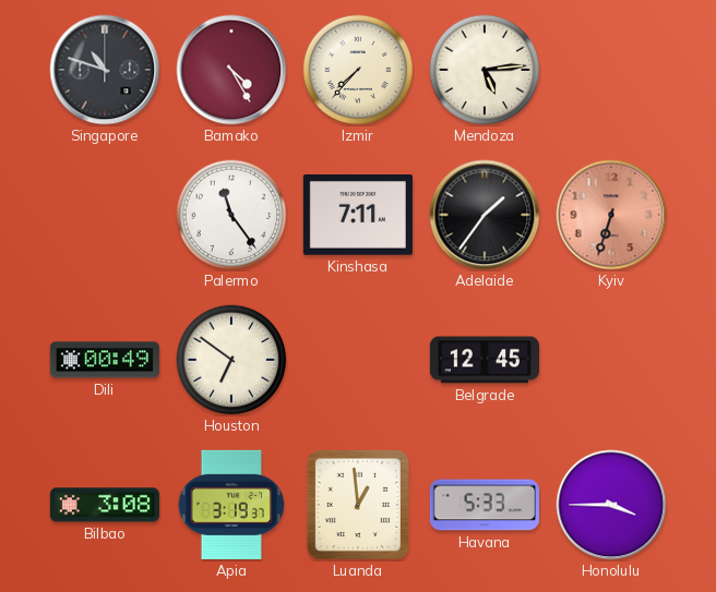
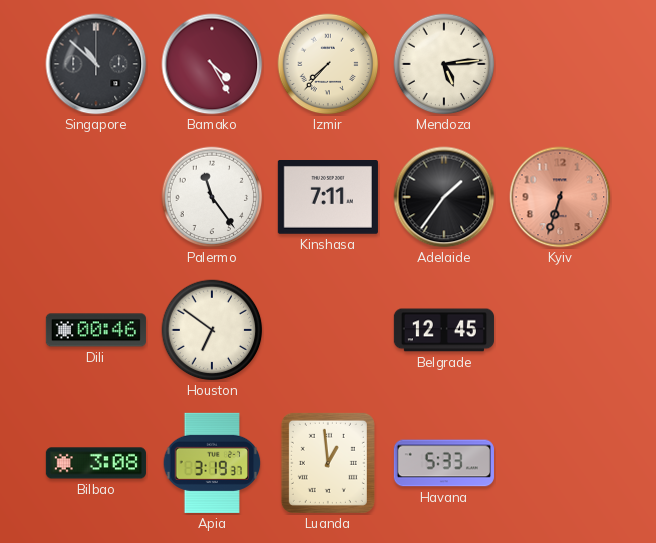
Singapore: 10:48 -> 10:52 (96, 64)
Dili: 00:49 -> 00:46 (96, 330)
Honolulu: 3:45 -> none (611, 505)
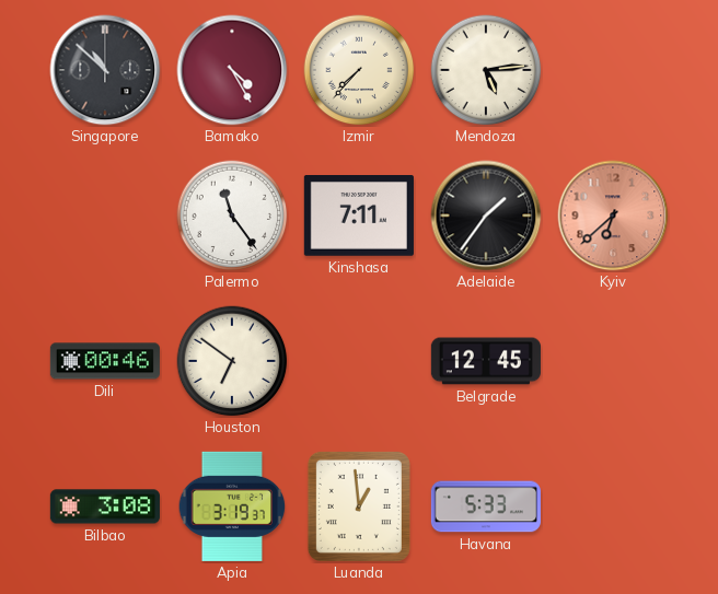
Kyiv: 6:33 -> 6:38 (613, 216)
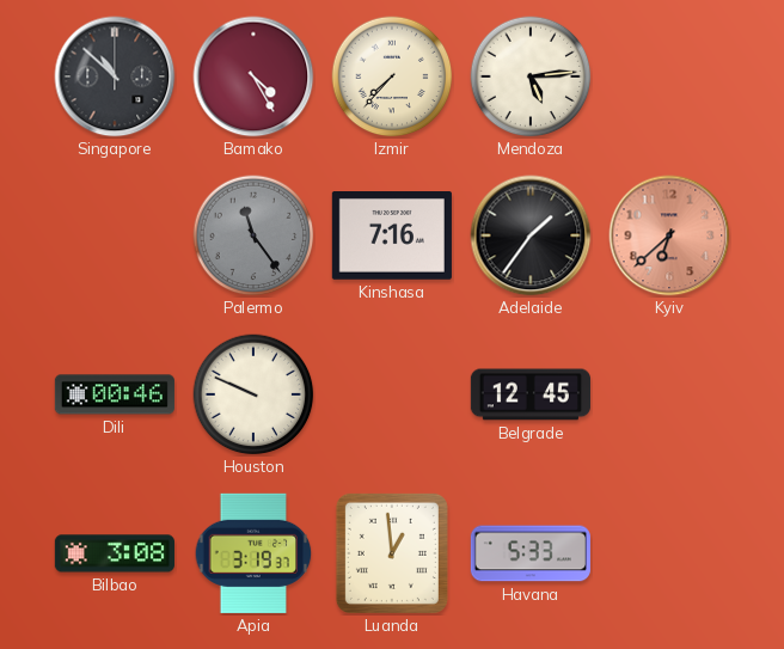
Palermo dial: white -> grey (253, 235)
Kinshasa: 7:11 -> 7:16 (392, 237)
Houston: 6:51 -> 9:49 (253, 394)
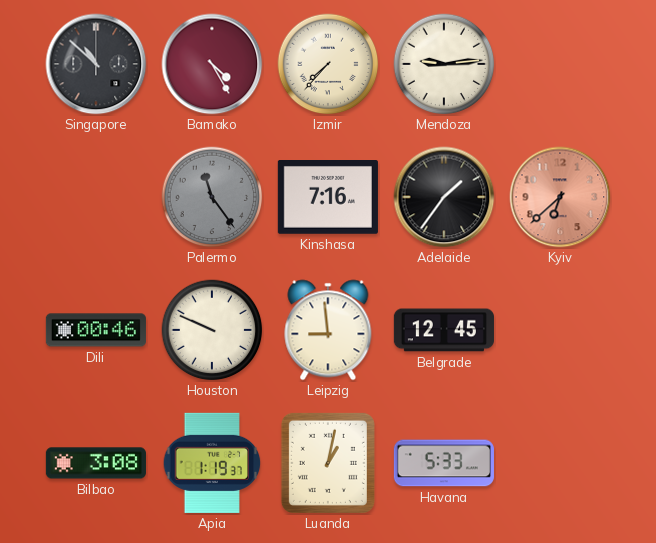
Mendoza: 5:14 -> 9:14 (444, 64)
Leipzig: none -> 8:59 (328, 330)
Apia: 3:19 -> 1:19 (212, 463)
Luanda: 12:59 -> 1:02 (328, 463)
